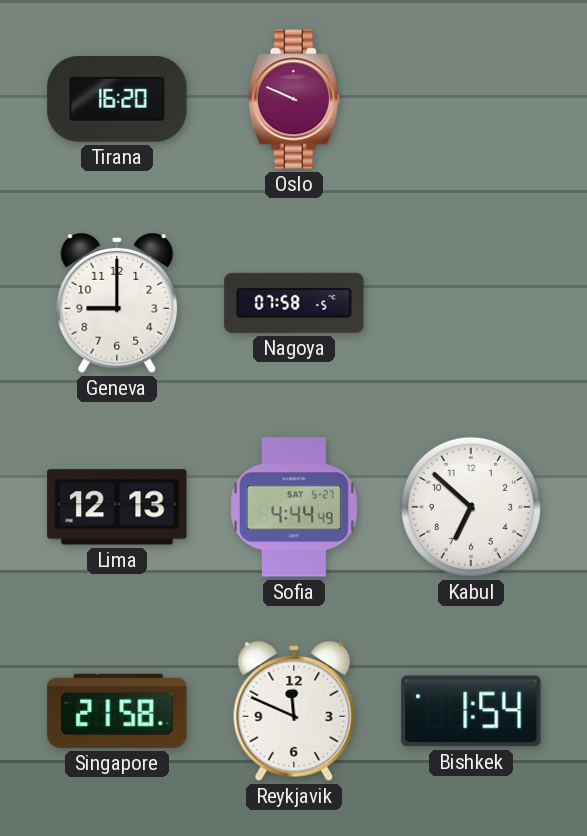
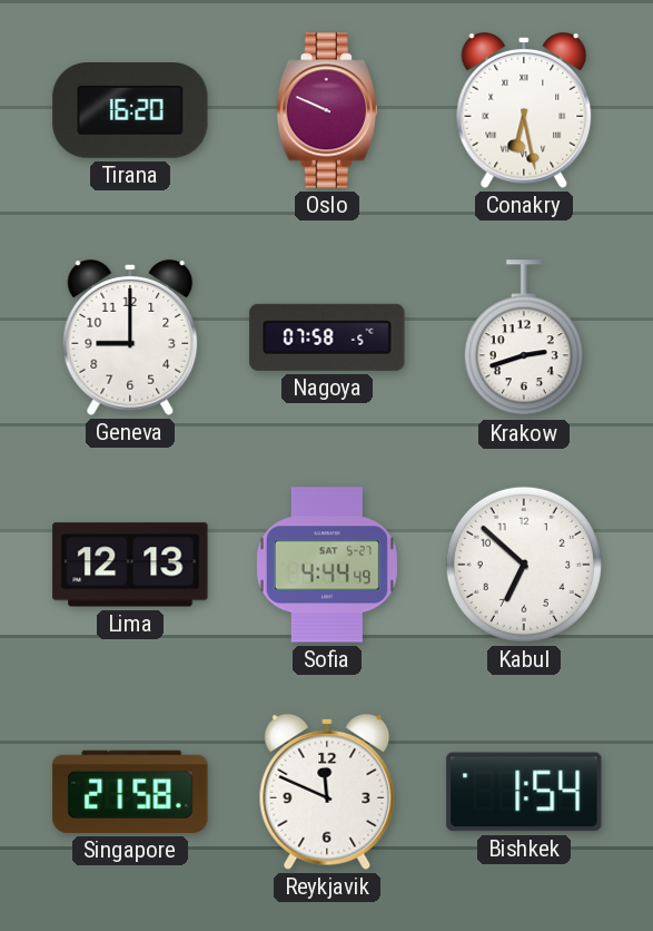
Conakry: none -> 6:28 (524, 110)
Krakow: none -> 2:42 (524, 339)
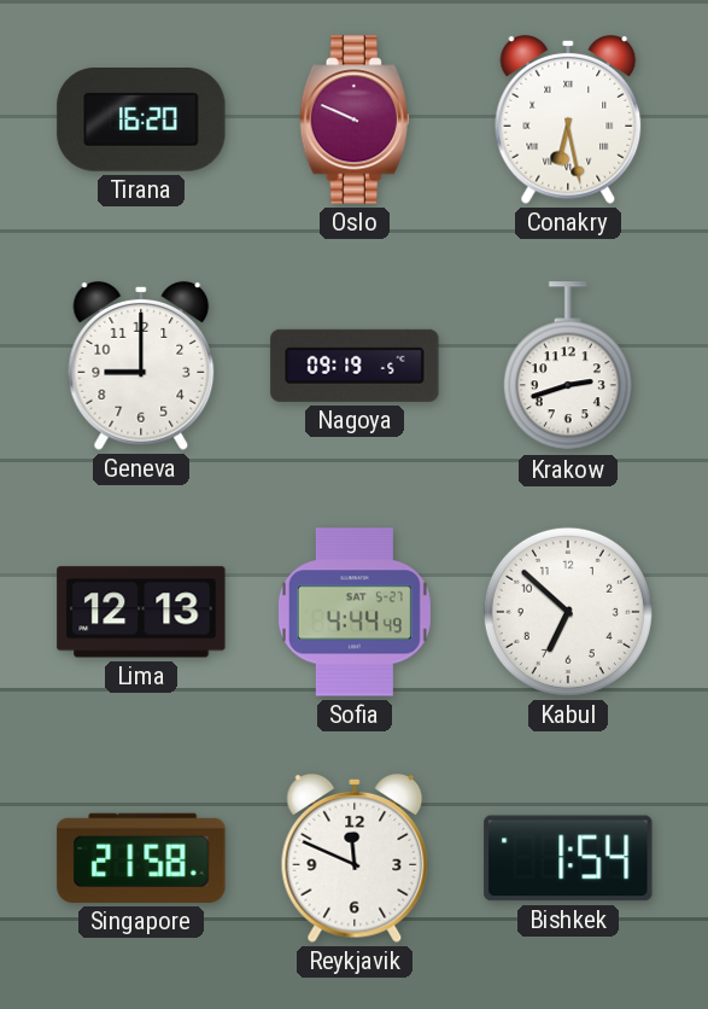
Nagoya: 07:58 -> 09:19 (355, 366)
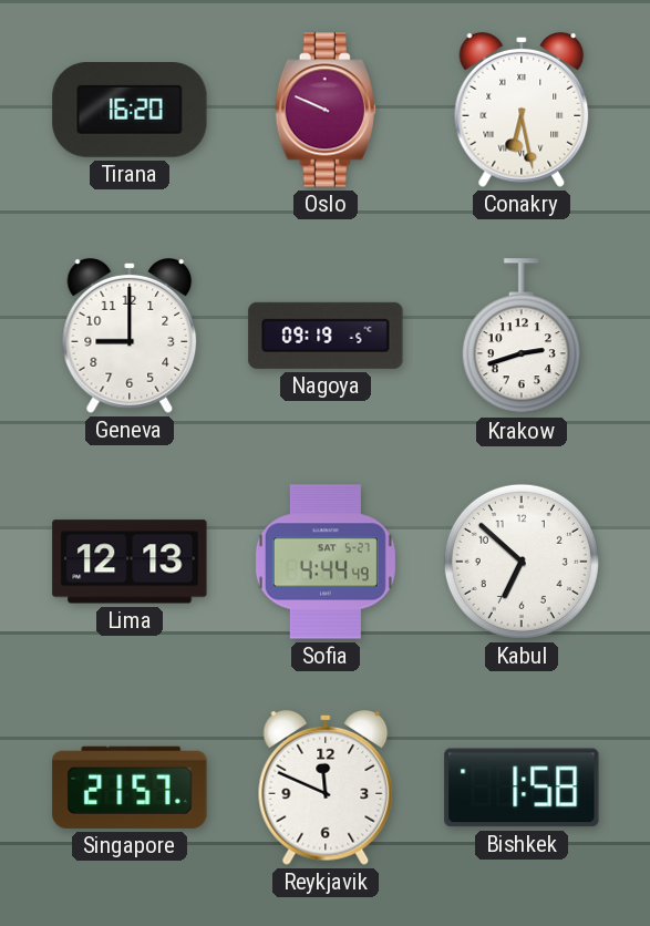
Singapore: 21:58 -> 21:57 (130, 788)
Bishkek: 1:54 -> 1:58 (522, 788)
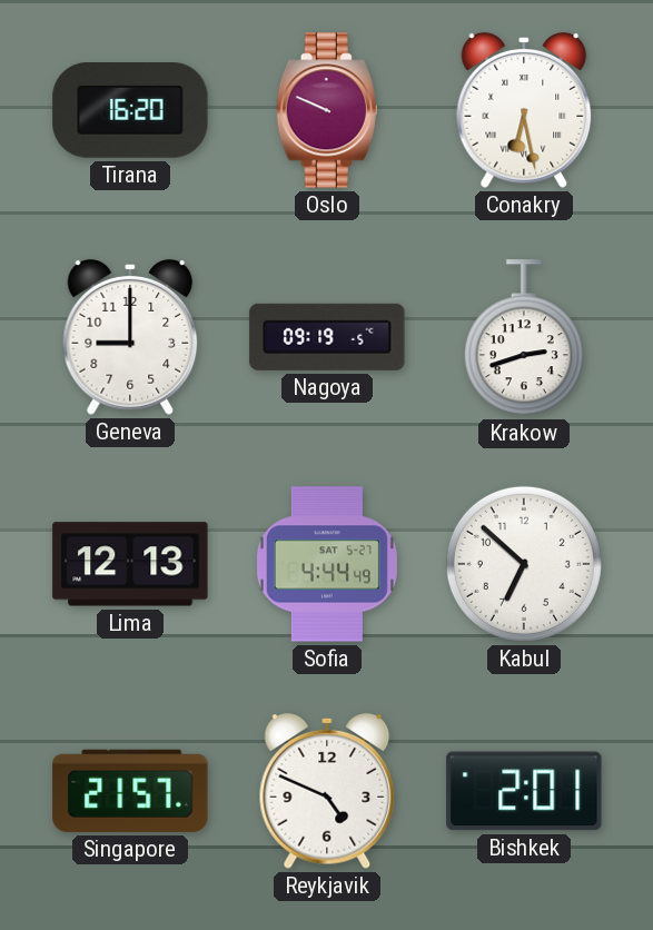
Reykjavik: 11:49 -> 4:49 (327, 791)
Bishkek: 1:58 -> 2:01 (524, 791)
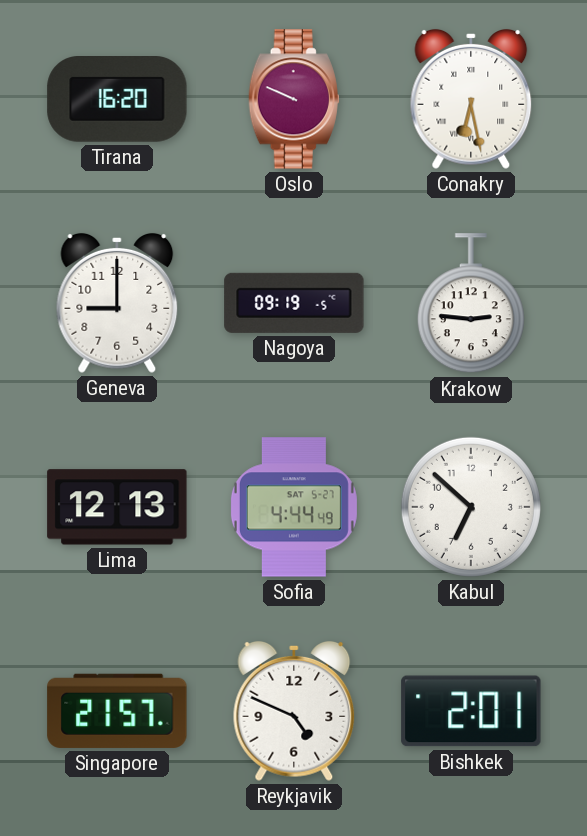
Krakow: 2:42 -> 2:46 (471, 304)
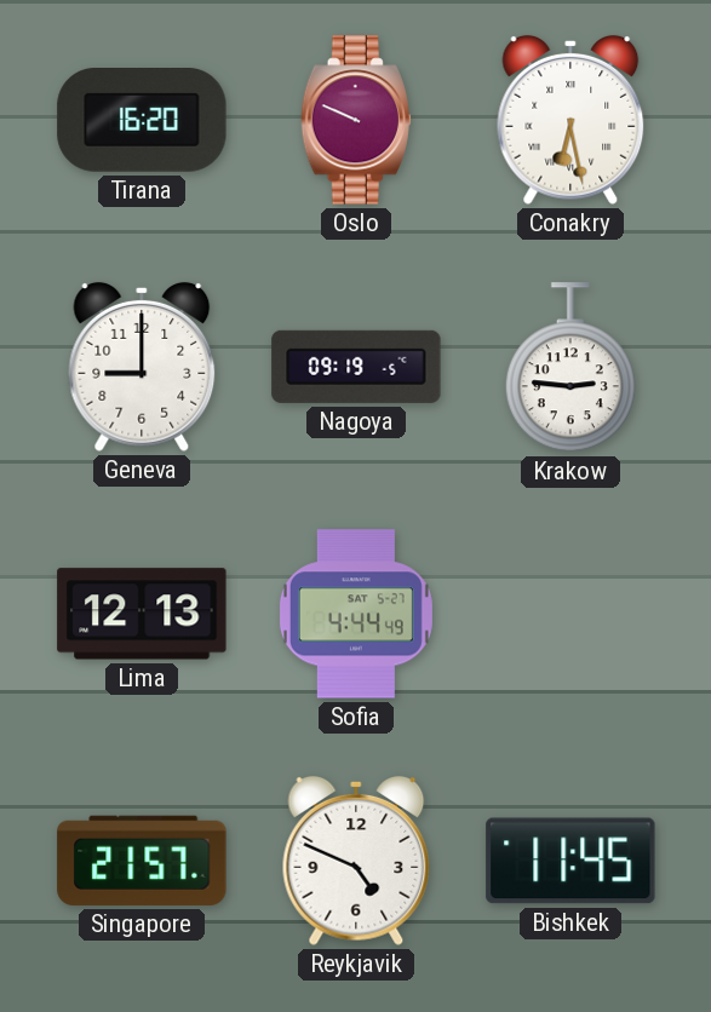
Kabul: 6:52 -> none (471, 507)
Bishkek: 2:01 -> 11:45 (570, 861)
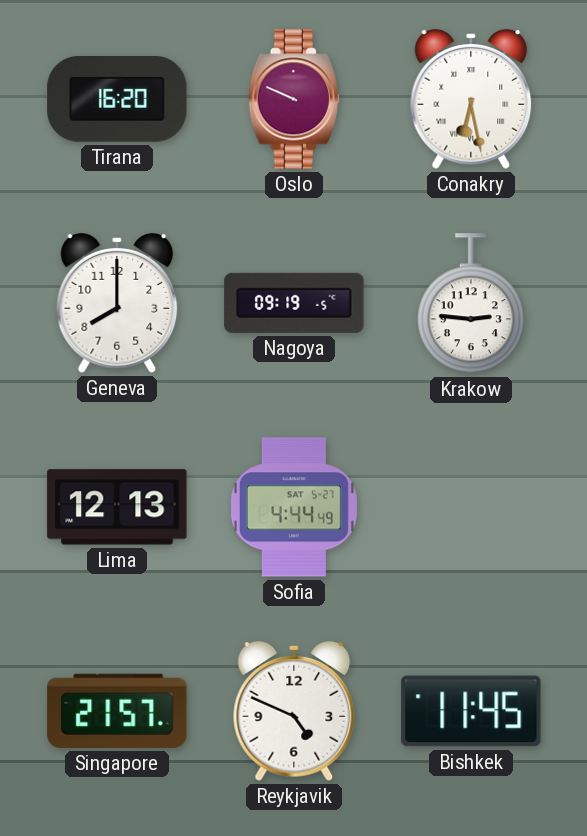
Geneva: 9:00 -> 8:00 (117, 303)
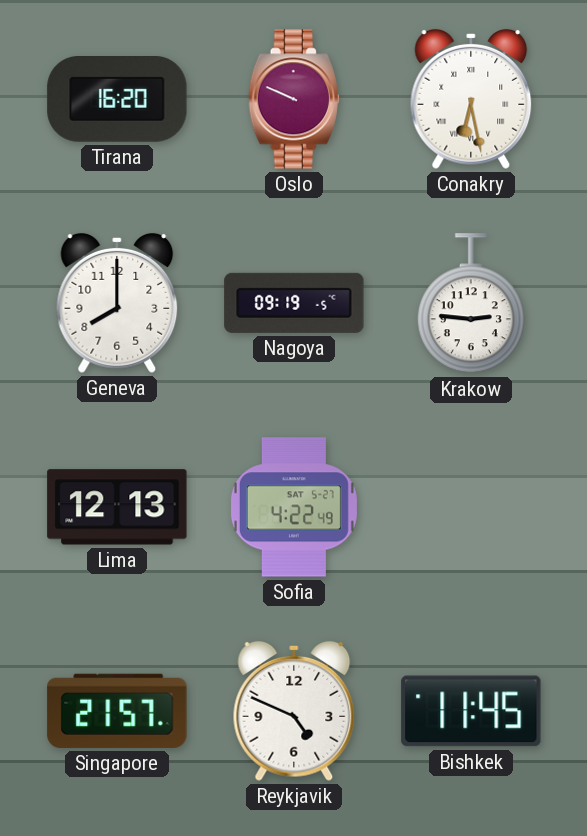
Sofia: 4:44 -> 4:22 (294, 507)
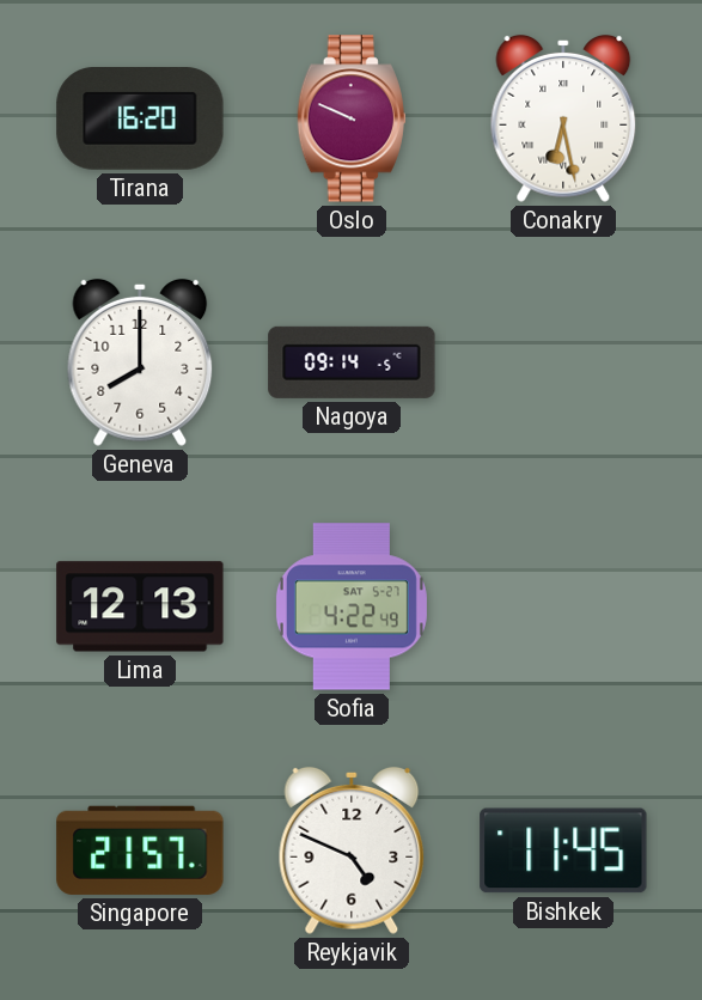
Nagoya: 09:19 -> 09:14 (352, 362)
Krakow: 2:46 -> none (471, 304)
